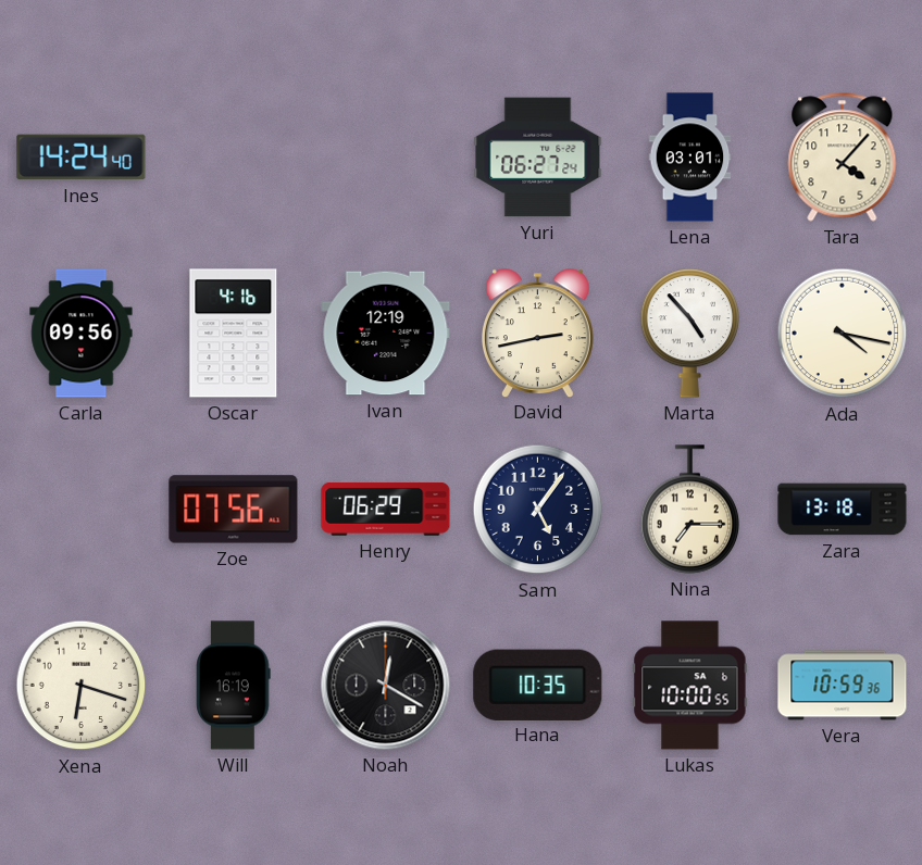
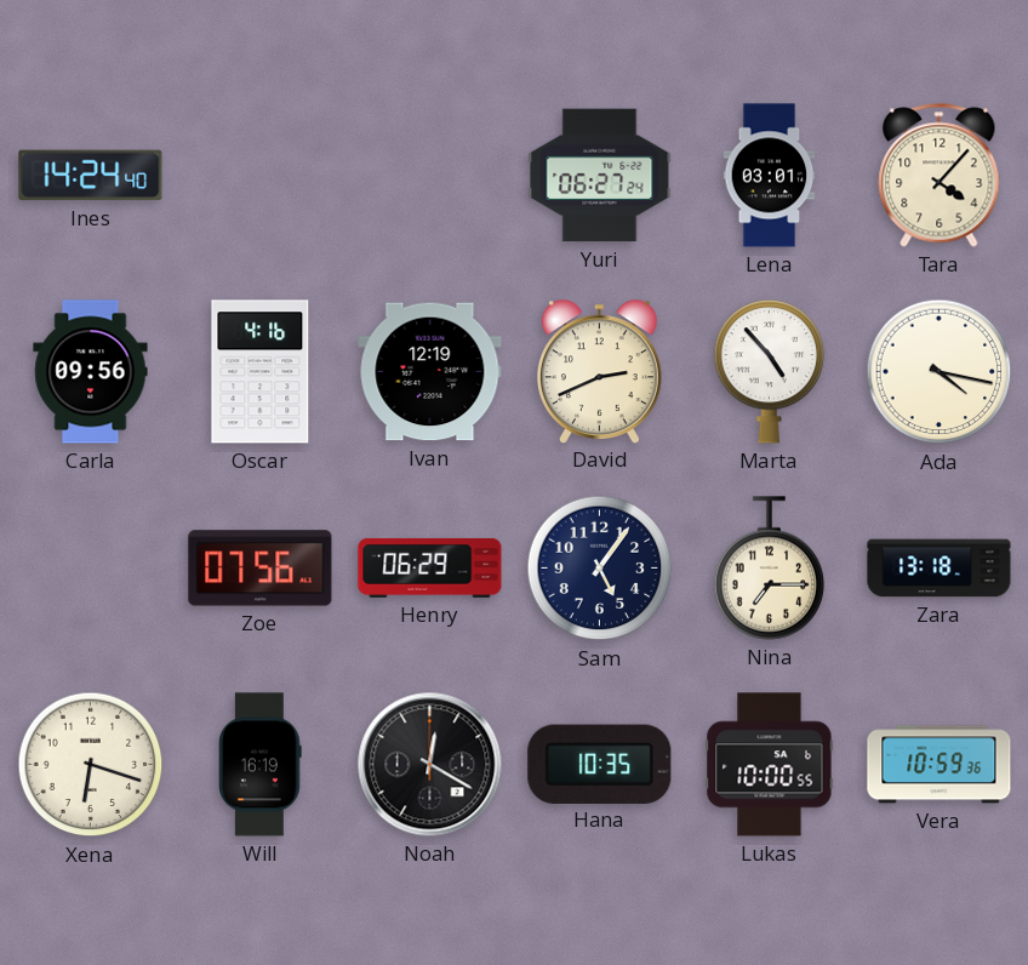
David: 2:43 -> 2:41 (599, 371)
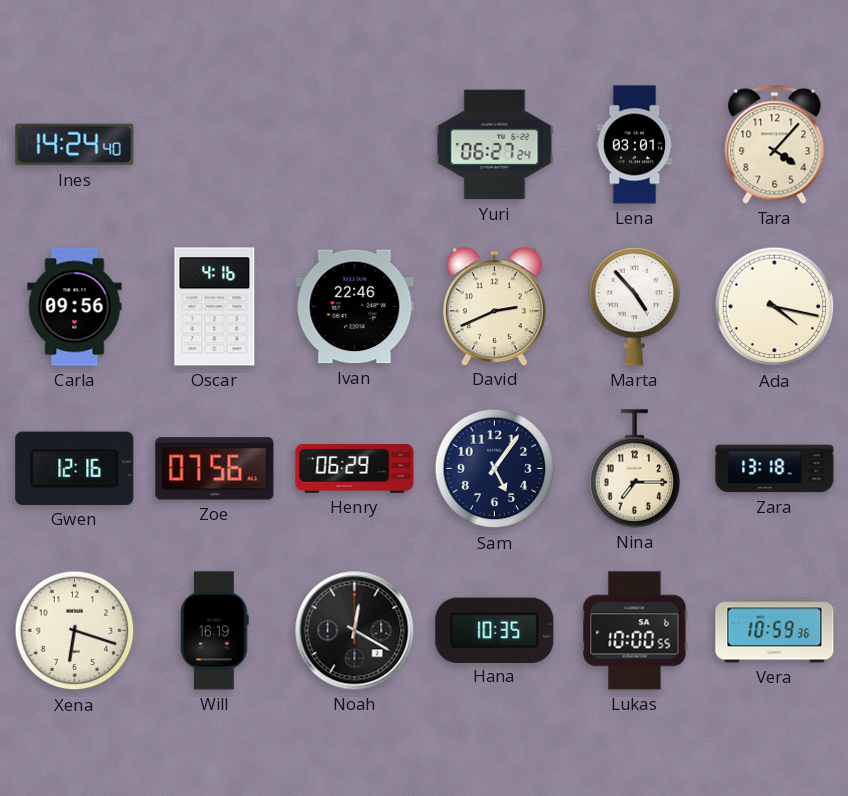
Ivan: 12:19 -> 22:46 (355, 307)
Gwen: none -> 12:16 (75, 468)
